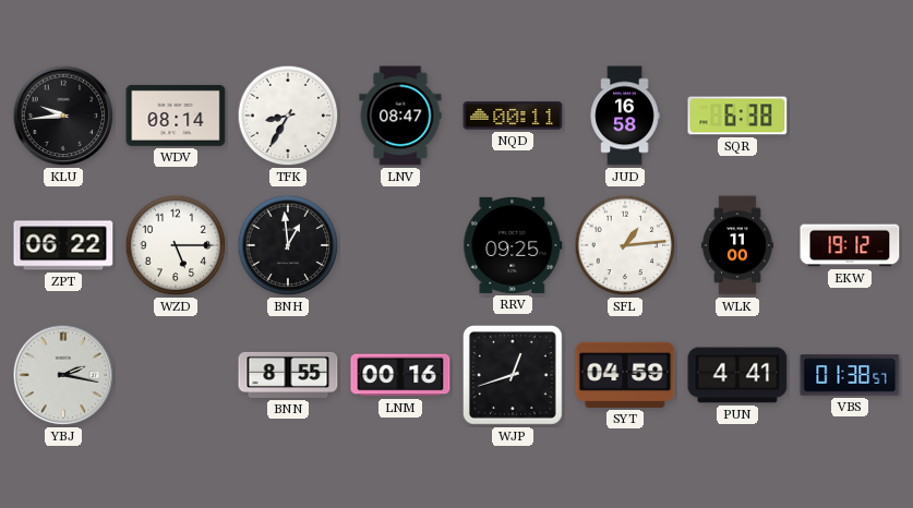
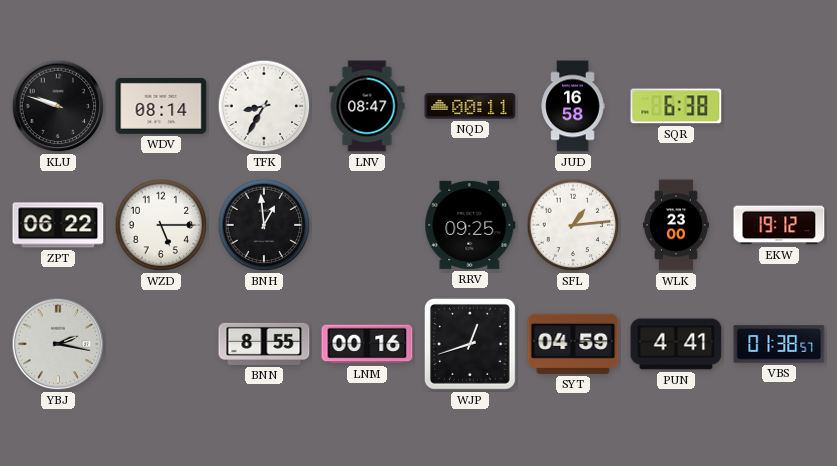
KLU: 9:44 -> 9:48 (58, 106)
WLK: 11:00 -> 23:00 (676, 225)
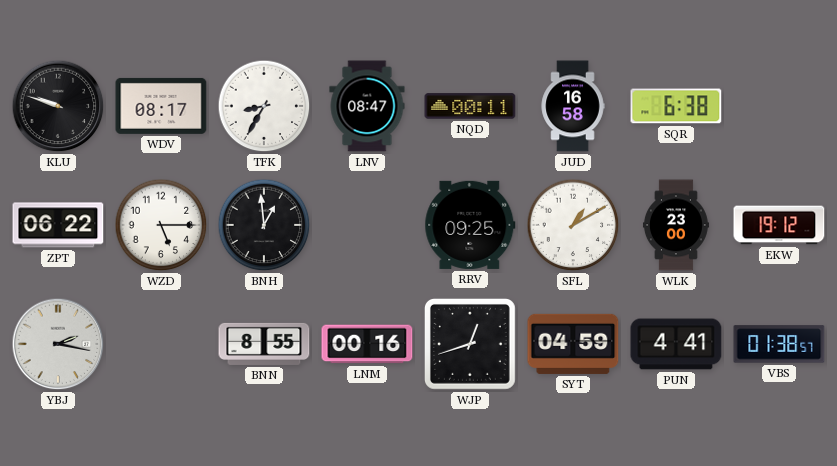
WDV: 08:14 -> 08:17 (161, 106)
SFL: 1:14 -> 1:10 (573, 225)
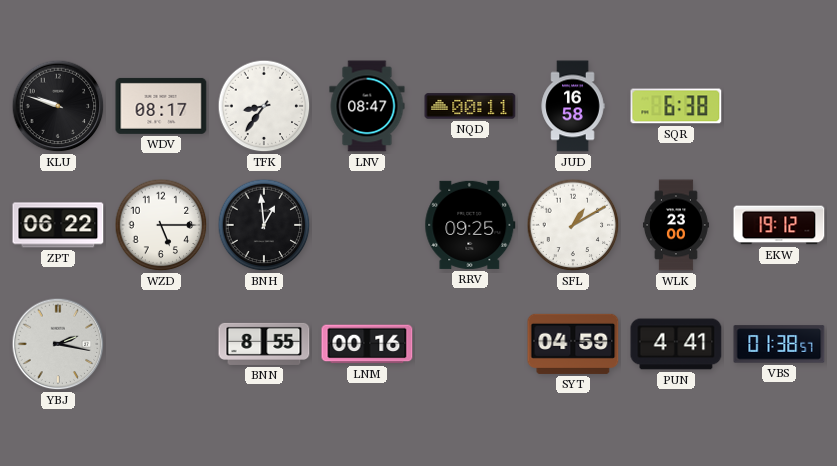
TFK: 8:35 -> 8:36 (264, 106)
WJP: 12:42 -> none (470, 344)
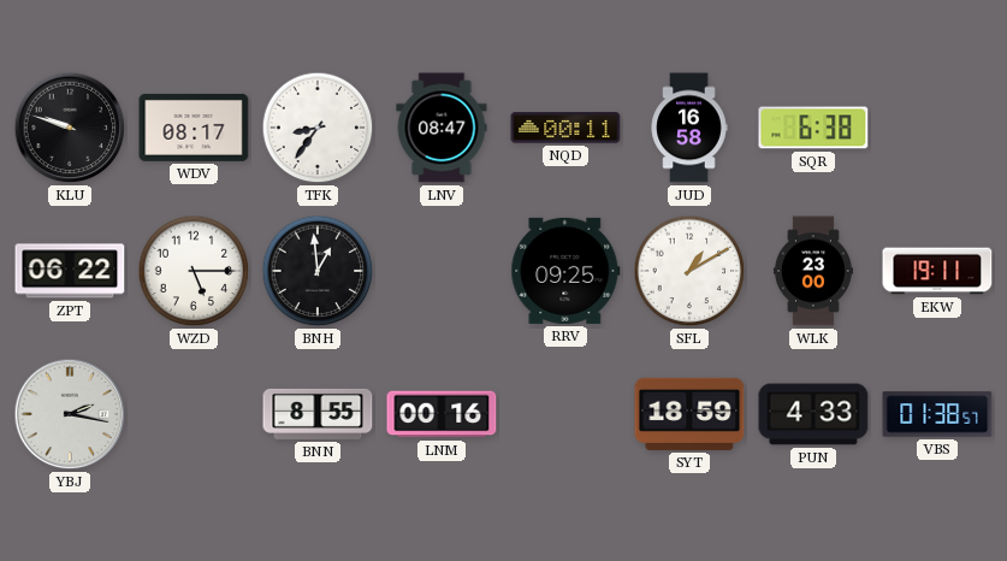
EKW: 19:12 -> 19:11 (937, 271)
SYT: 04:59 -> 18:59 (689, 414)
PUN: 4:41 -> 4:33 (813, 414)
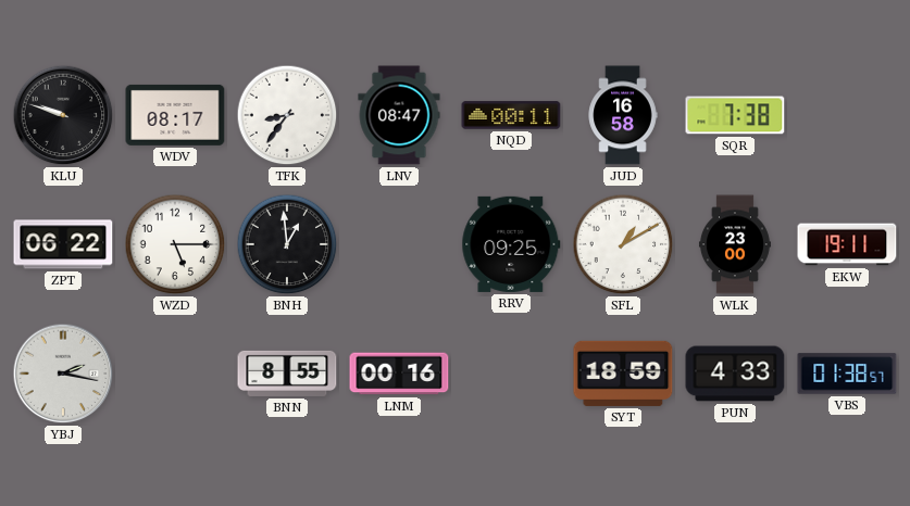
SQR: 6:38 -> 7:38 (735, 115)
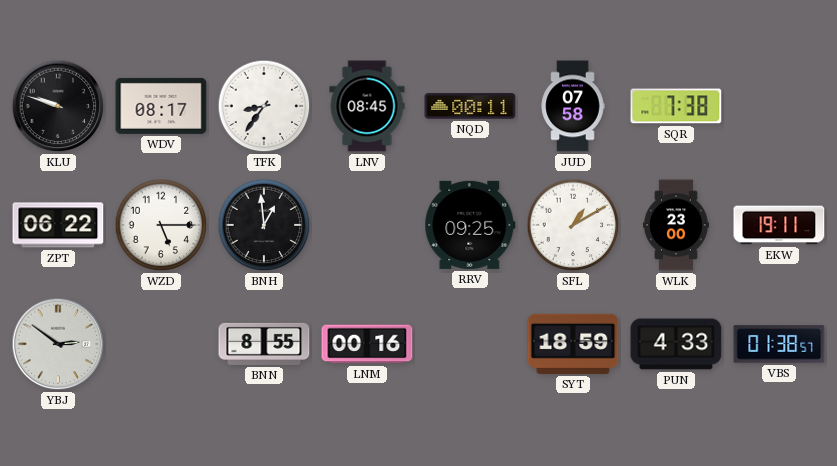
LNV: 08:47 -> 08:45 (367, 106)
JUD: 16:58 -> 07:58 (573, 106)
YBJ: 2:17 -> 2:51 (58, 344)
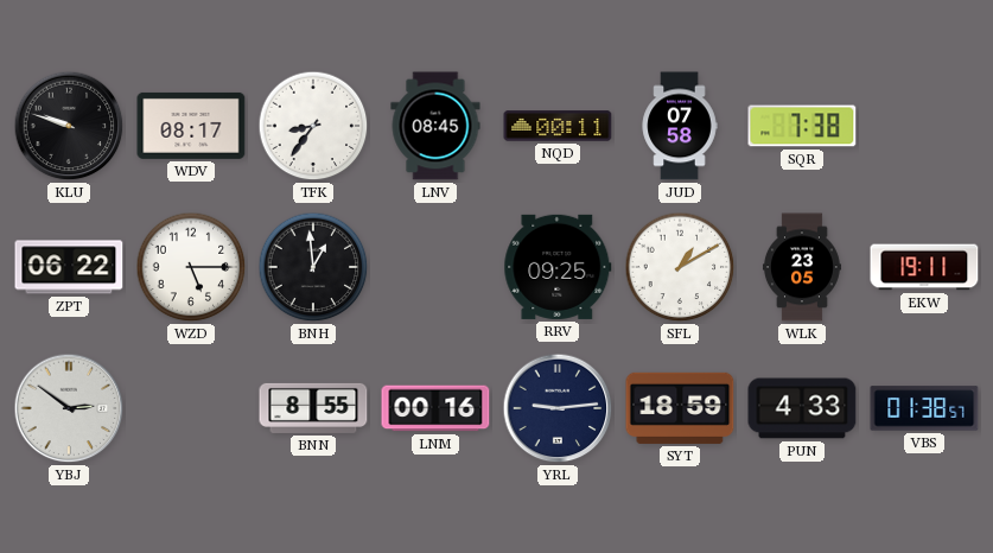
WLK: 23:00 -> 23:05 (802, 267)
YRL: none -> 9:14 (558, 408)
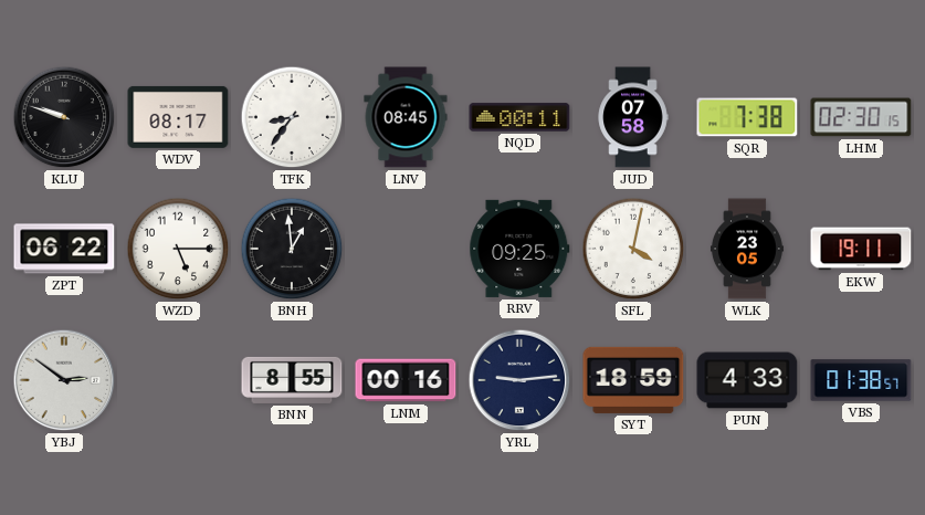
LHM: none -> 02:30 (861, 117)
SFL: 1:10 -> 4:02 (633, 249)
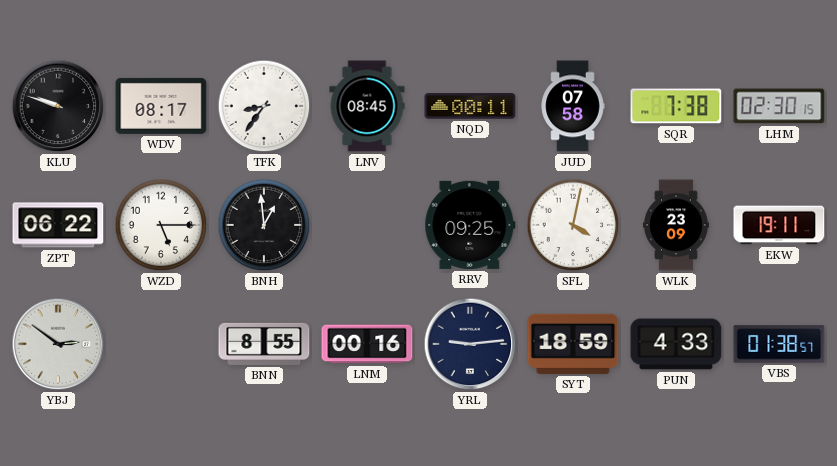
WLK: 23:05 -> 23:09 (676, 225)
